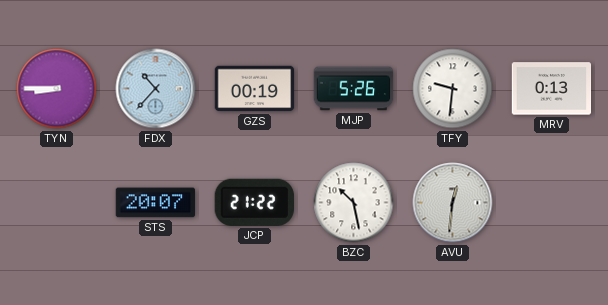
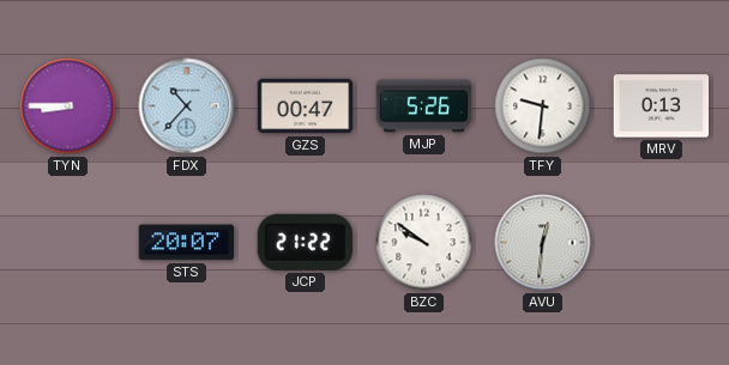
GZS: 00:19 -> 00:47 (306, 107)
BZC: 10:28 -> 9:51 (424, 243)
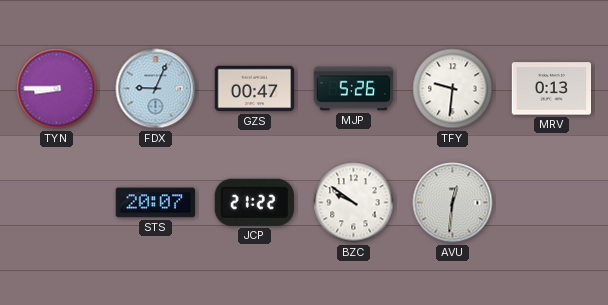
FDX: 10:37 -> 9:04 (156, 89)
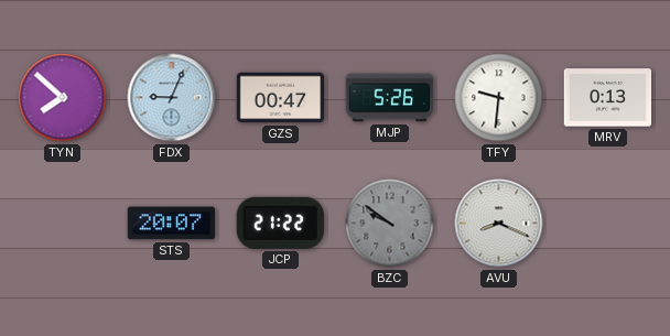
TYN: 8:45 -> 7:52 (63, 98)
BZC dial: white -> grey (390, 224)
AVU: 12:31 -> 8:19 (499, 224)
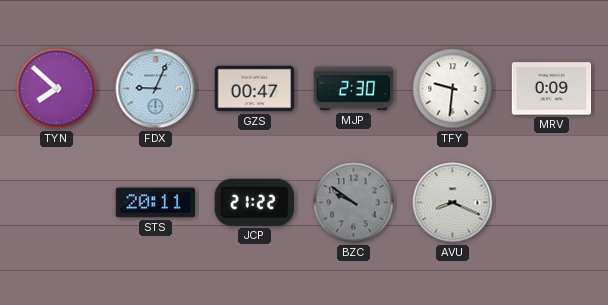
MJP: 5:26 -> 2:30 (354, 89)
MRV: 0:13 -> 0:09 (552, 89)
STS: 20:07 -> 20:11 (156, 203)
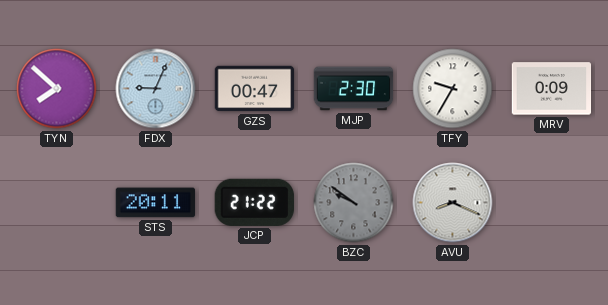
TFY: 9:31 -> 9:35 (453, 89)
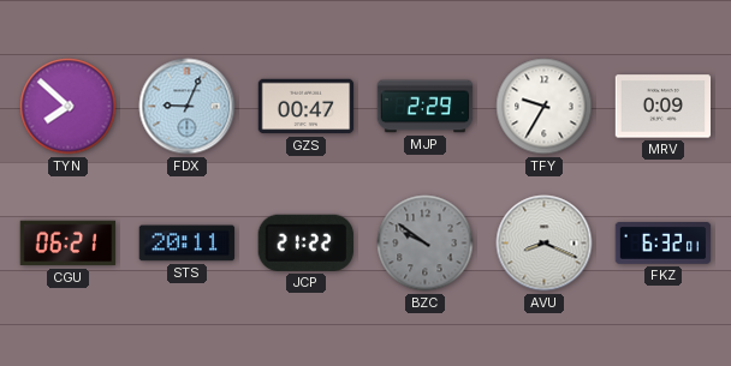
MJP: 2:30 -> 2:29 (426, 107)
CGU: none -> 06:21 (69, 244)
FKZ: none -> 6:32 (664, 244)
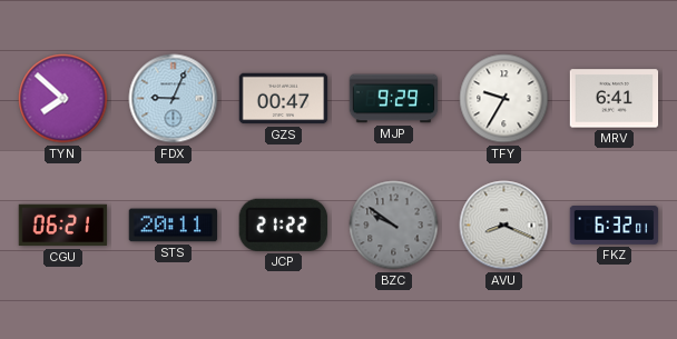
MJP: 2:29 -> 9:29 (394, 99)
MRV: 0:09 -> 6:41 (615, 99)
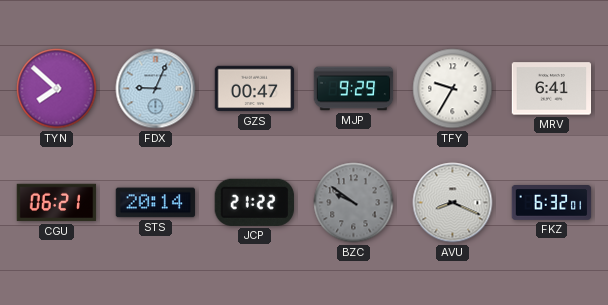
STS: 20:11 -> 20:14 (156, 203)
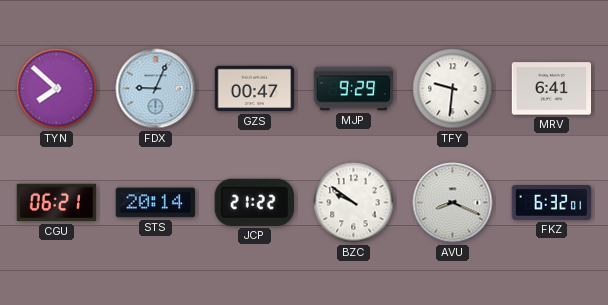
TFY: 9:35 -> 9:31 (453, 89)
BZC dial: grey -> white (354, 203)
